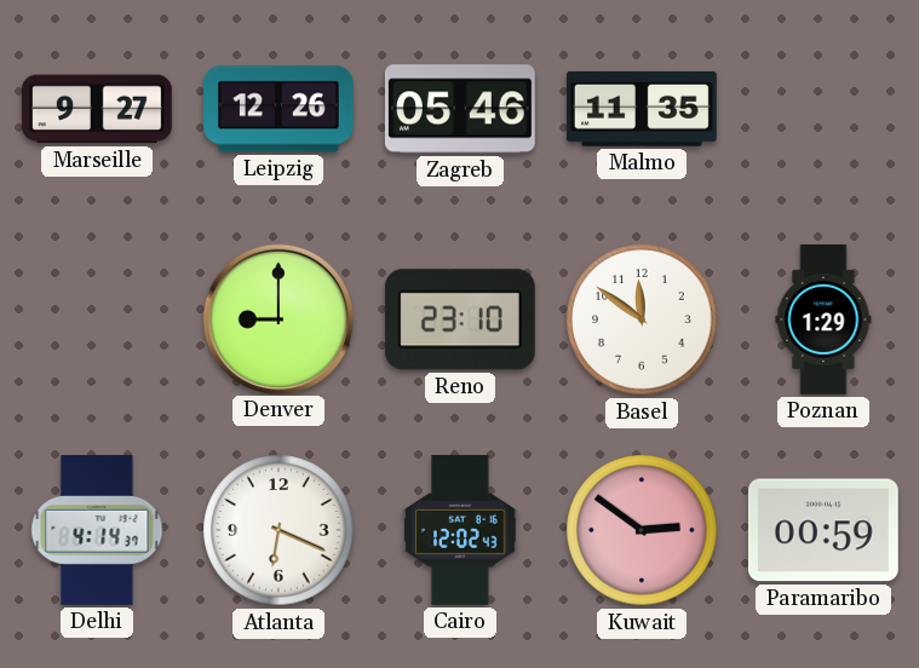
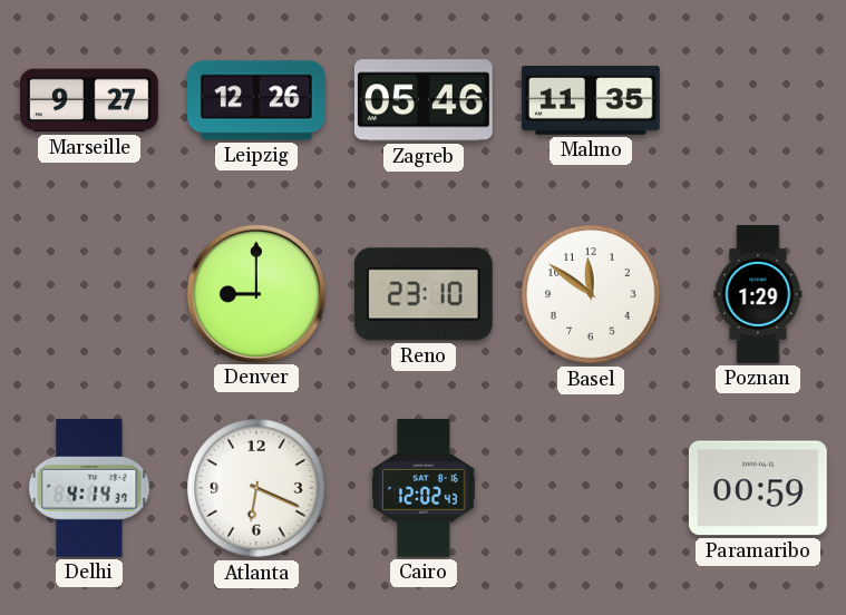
Kuwait: 2:51 -> none (642, 530)
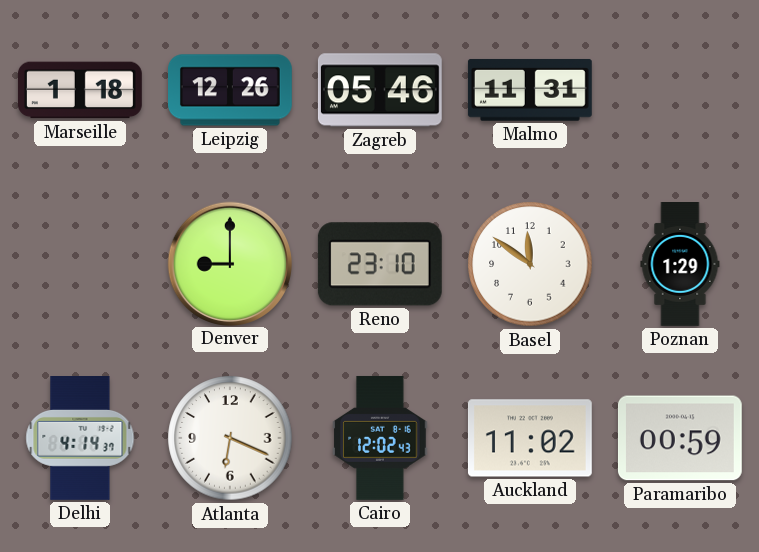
Marseille: 9:27 -> 1:18 (80, 90)
Malmo: 11:35 -> 11:31 (530, 90)
Auckland: none -> 11:02 (530, 438)
